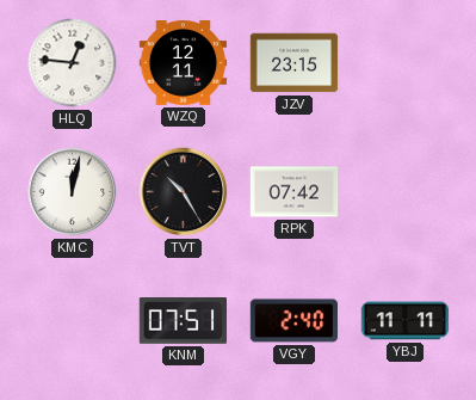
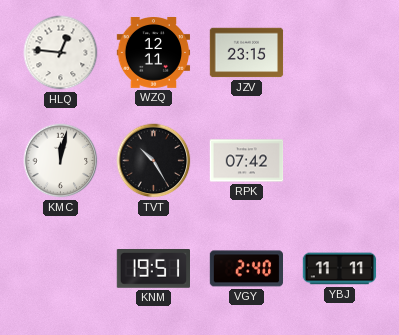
KNM: 07:51 -> 19:51 (153, 269)
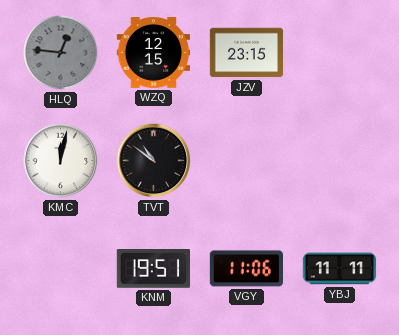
HLQ dial: white -> grey (61, 53)
WZQ: 12:11 -> 12:15 (154, 53)
TVT: 10:25 -> 10:51 (154, 161)
RPK: 07:42 -> none (247, 161)
VGY: 2:40 -> 11:06 (246, 269)
